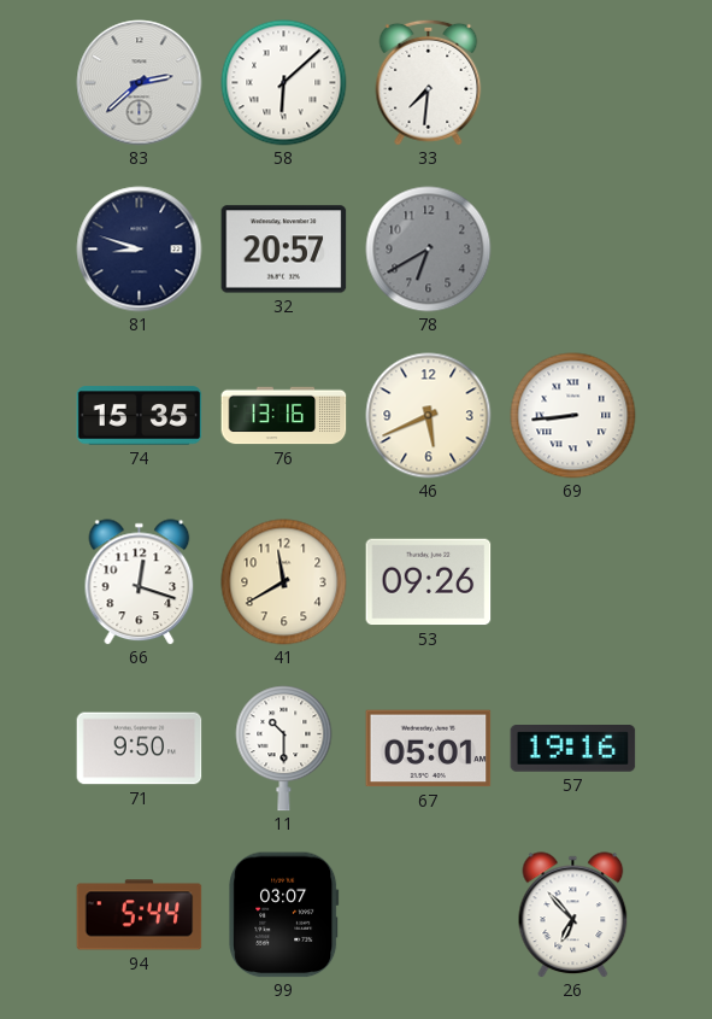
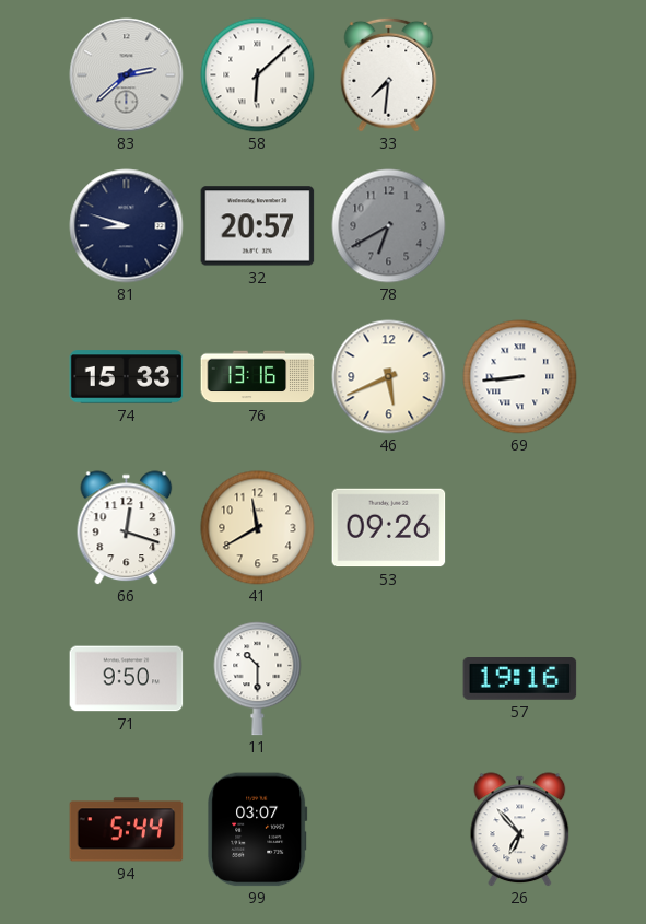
74: 15:35 -> 15:33 (127, 377)
67: 05:01 -> none (429, 749)
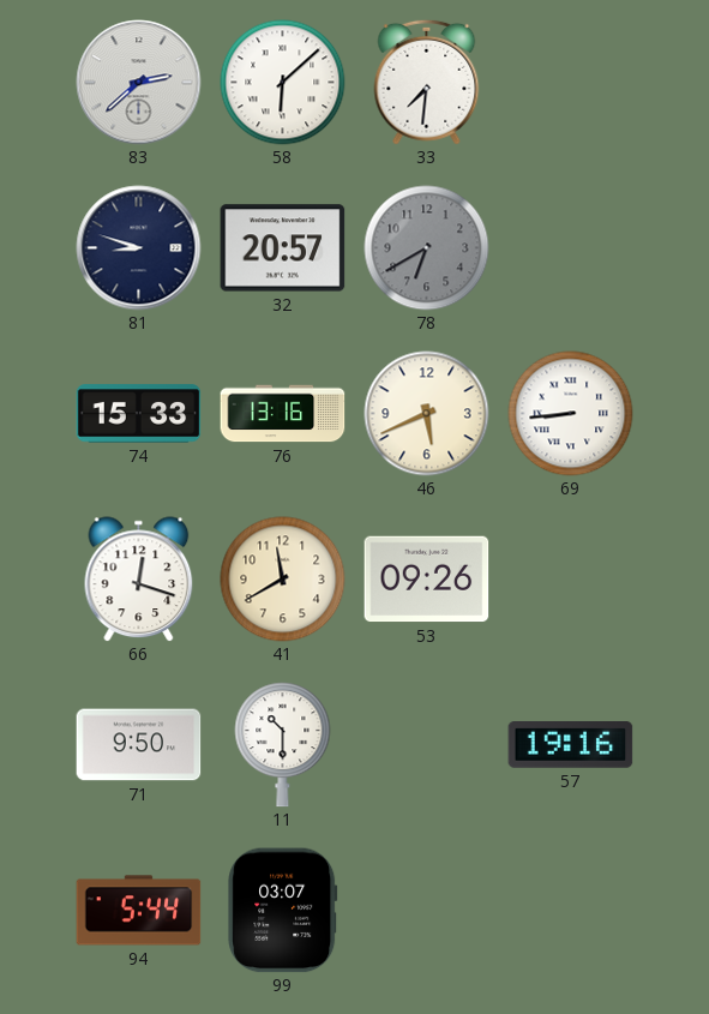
26: 6:53 -> none (520, 830)
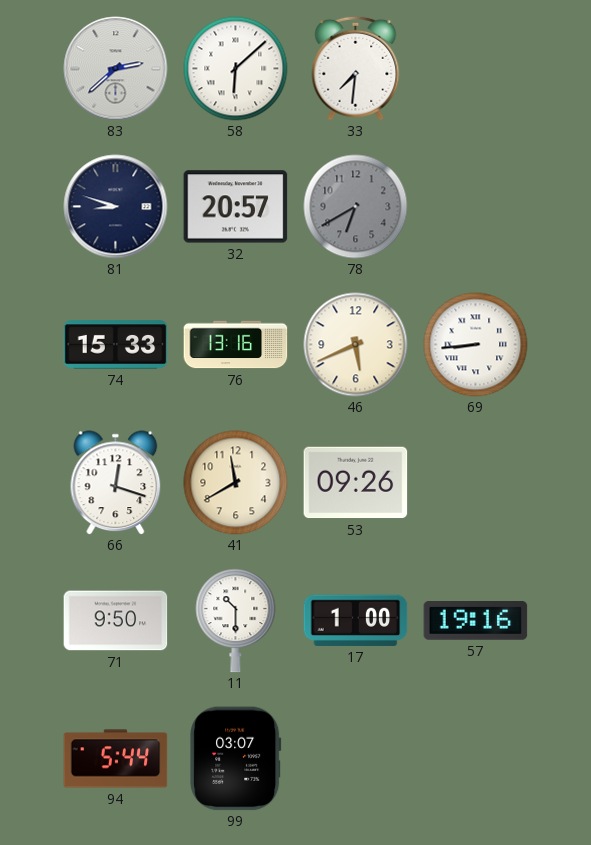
17: none -> 1:00 (356, 620)
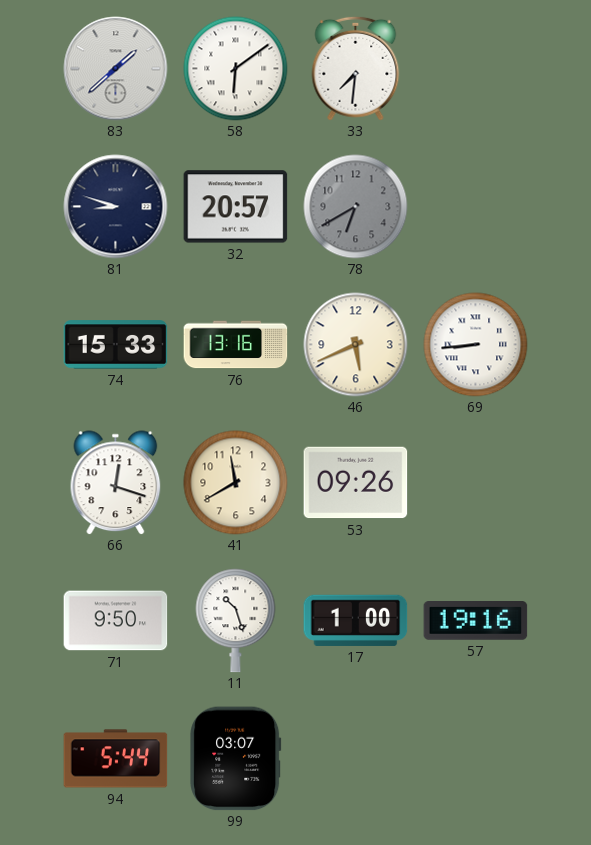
83: 2:38 -> 1:38 (116, 69)
58: 6:08 -> 6:09 (236, 69)
11: 10:30 -> 10:27 (236, 621)
